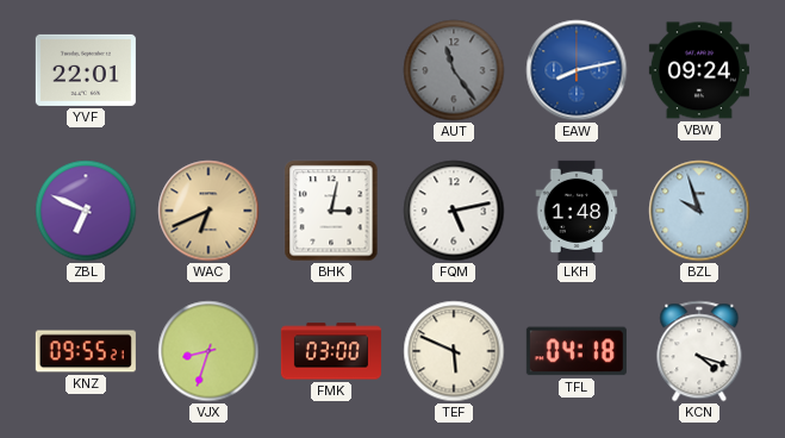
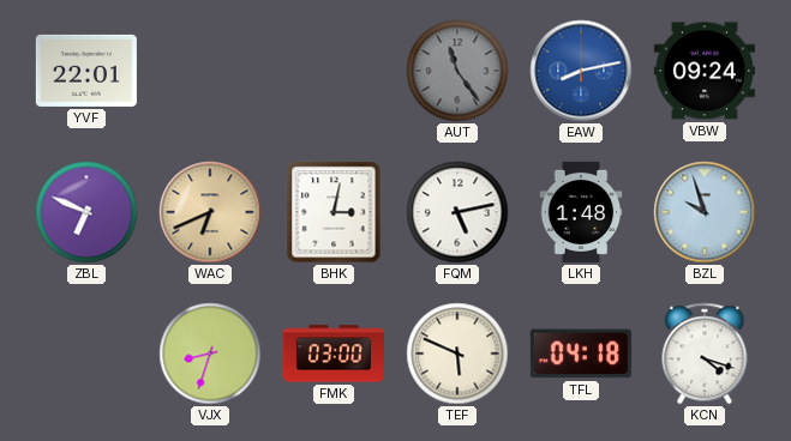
KNZ: 09:55 -> none (86, 351)
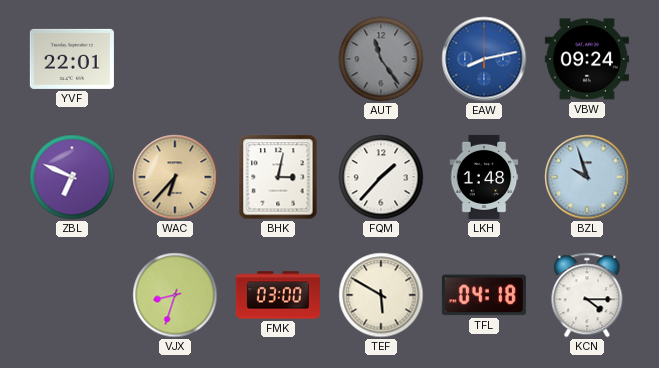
WAC: 6:41 -> 6:37 (175, 177)
FQM: 5:13 -> 1:37 (381, 177)
TEF: 5:49 -> 5:50 (381, 295)
KCN: 4:18 -> 4:15 (587, 295)
